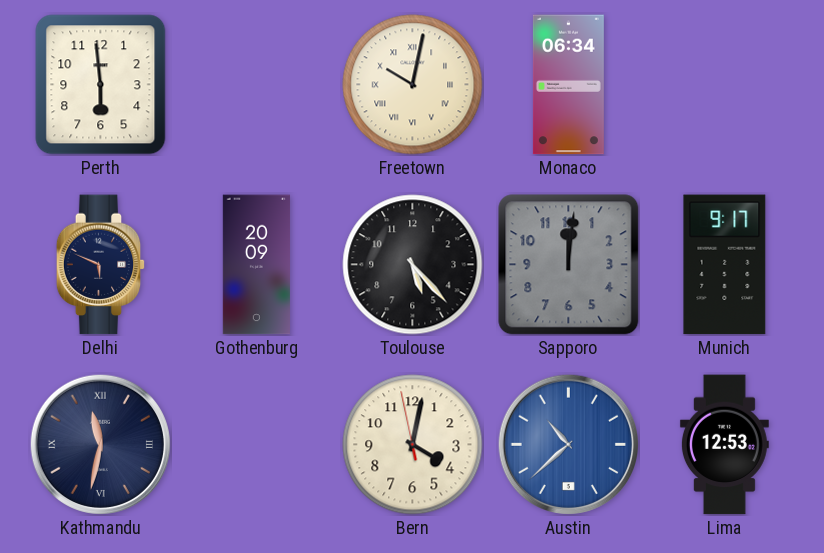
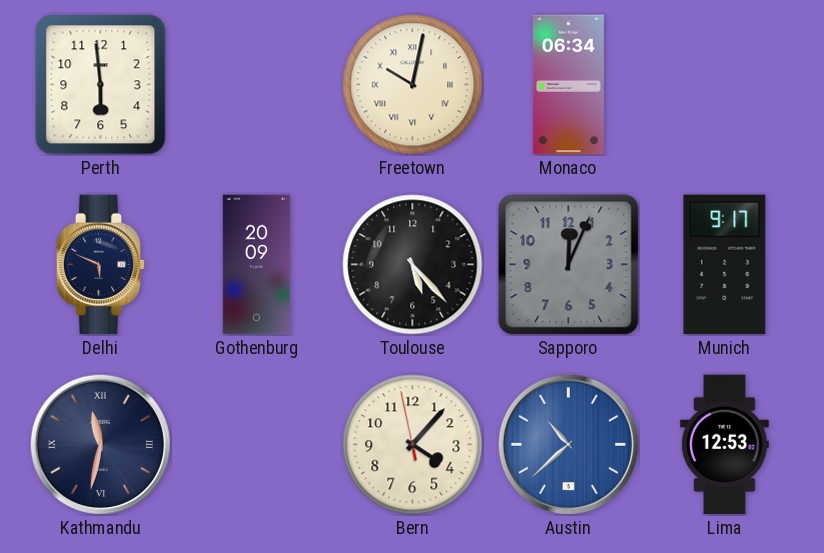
Sapporo: 12:01 -> 12:04 (569, 265)
Bern: 4:01 -> 4:06 (413, 445)
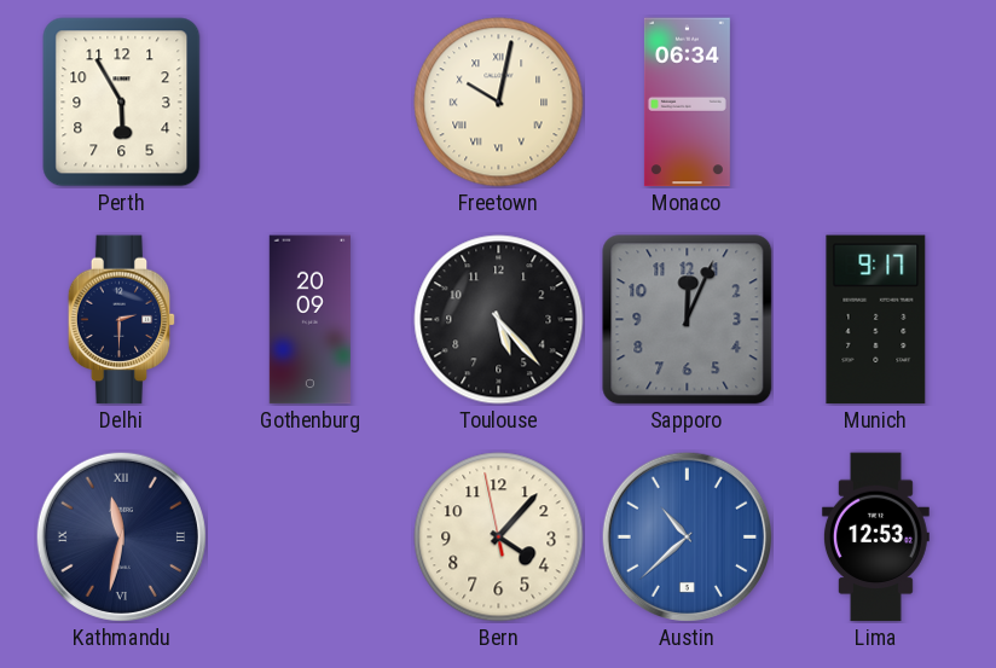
Perth: 5:59 -> 5:55 (122, 103)
Delhi: 5:49 -> 2:30 (122, 320)
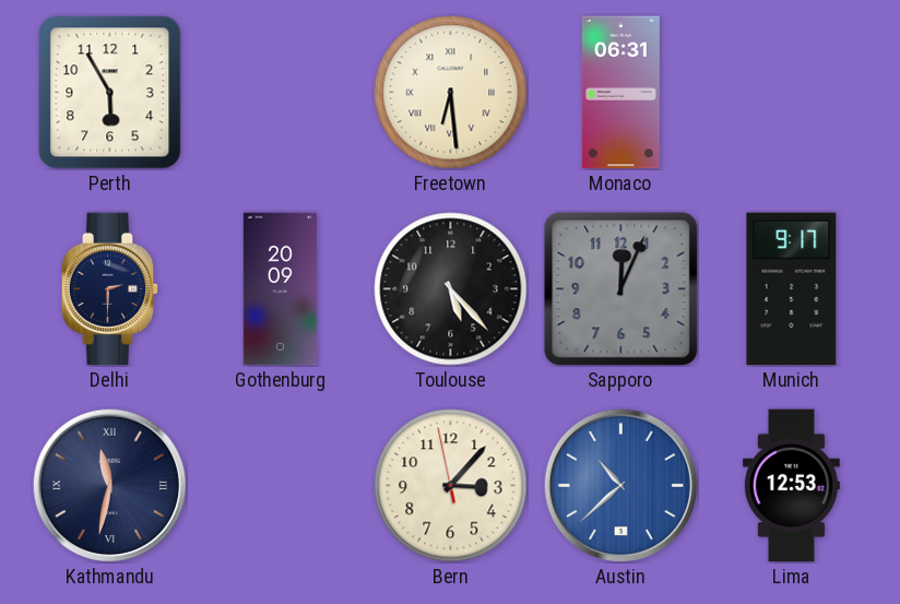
Freetown: 10:02 -> 6:29 (451, 93)
Monaco: 06:34 -> 06:31 (620, 93)
Bern: 4:06 -> 3:06 (451, 486)
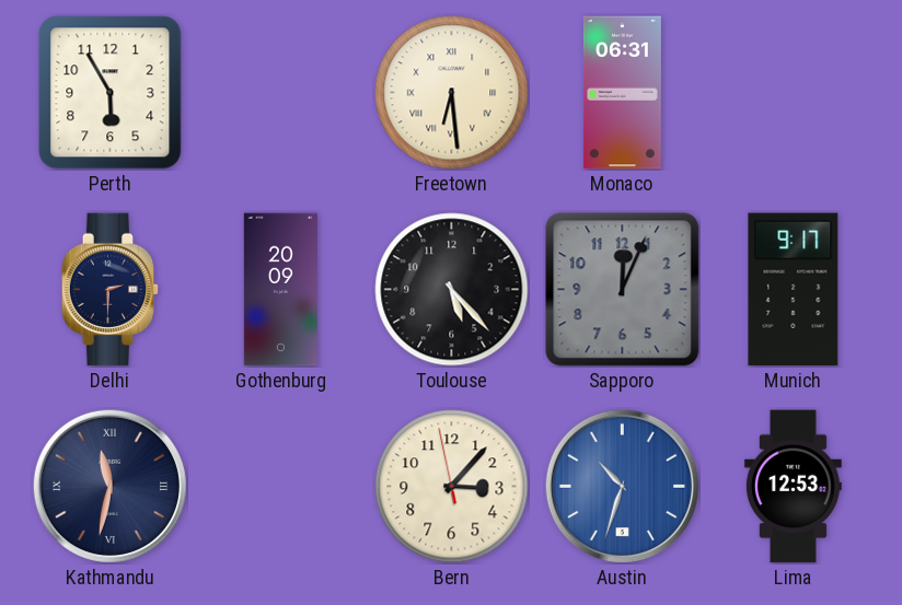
Austin: 10:38 -> 10:33 (622, 486)
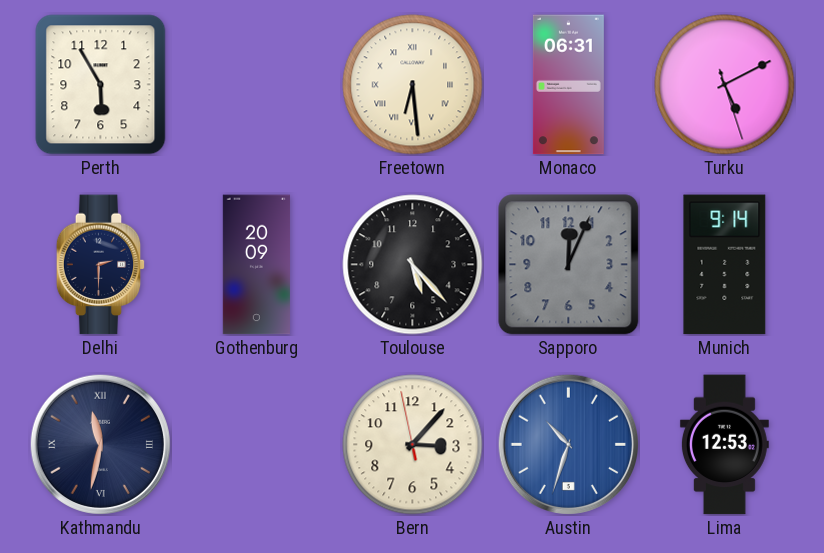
Turku: none -> 5:10 (725, 85)
Munich: 9:17 -> 9:14 (725, 265)
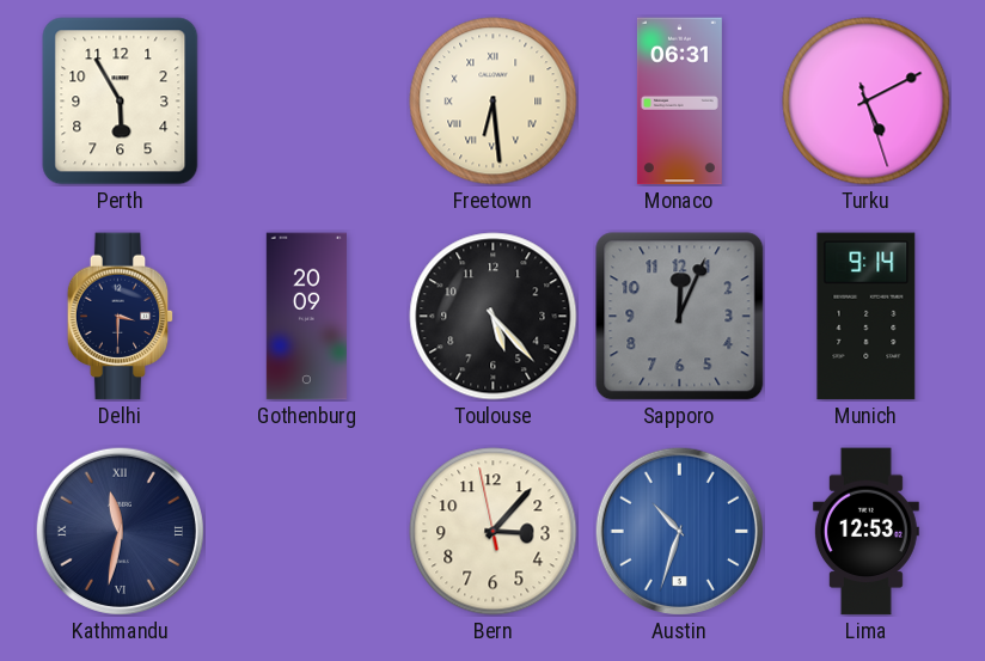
Delhi: 2:30 -> 3:30 (121, 317)
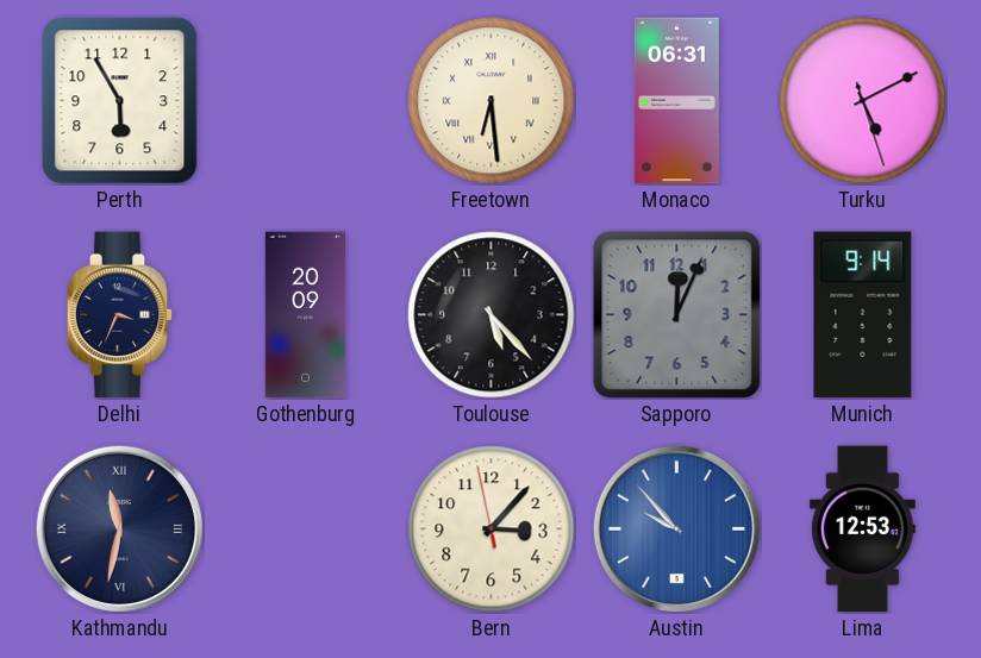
Delhi: 3:30 -> 3:34 (120, 315)
Austin: 10:33 -> 9:53 (676, 528)
